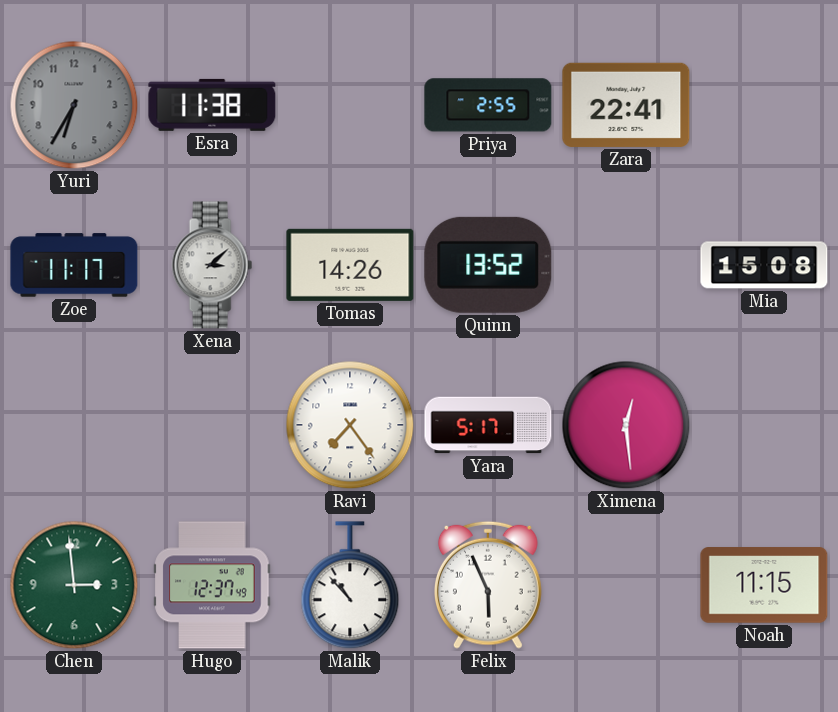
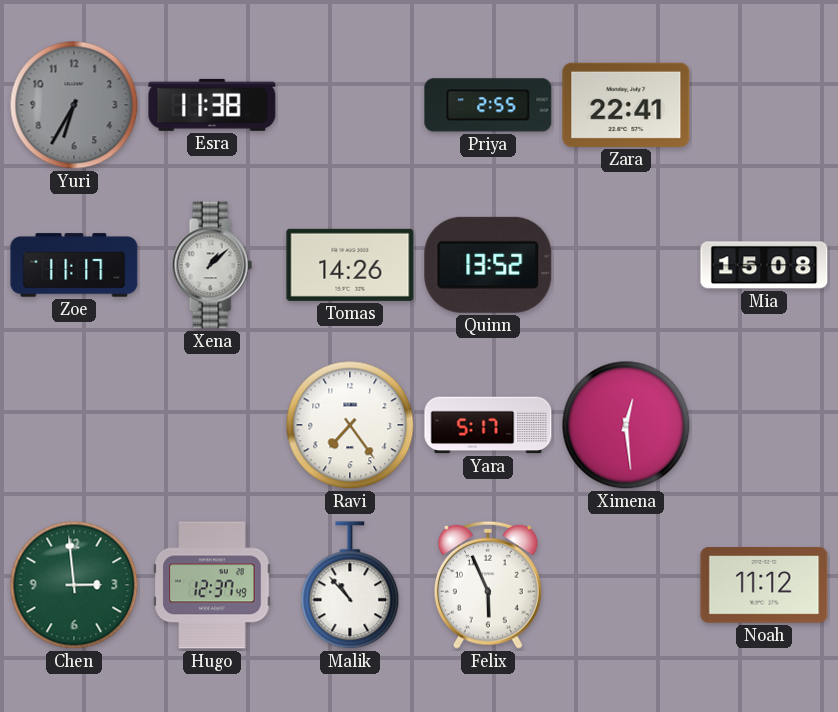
Xena: 3:08 -> 1:08 (212, 265)
Noah: 11:15 -> 11:12 (764, 585)
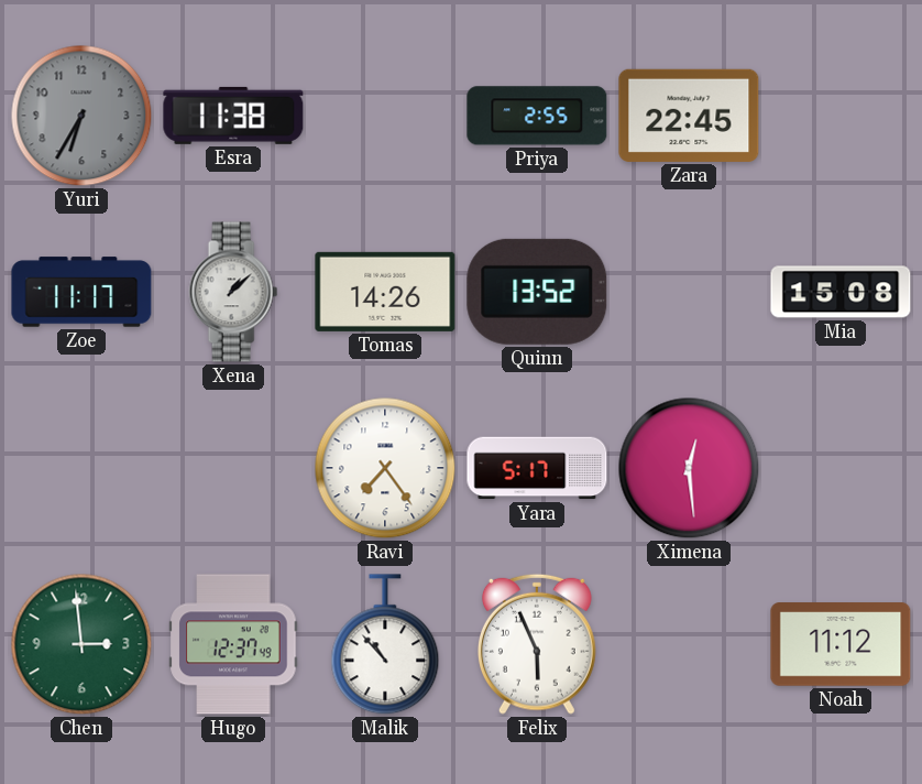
Zara: 22:41 -> 22:45 (689, 116)
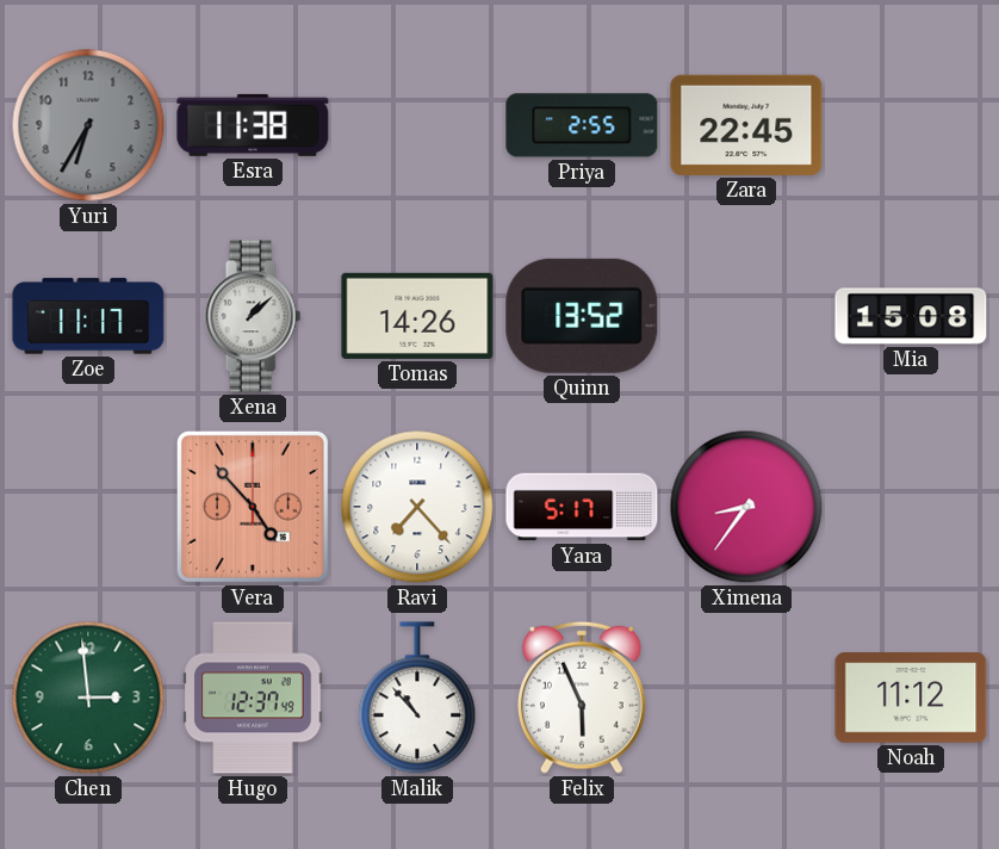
Vera: none -> 4:53 (253, 507)
Ravi: 7:24 -> 7:23 (417, 507)
Ximena: 12:29 -> 8:36 (746, 507)
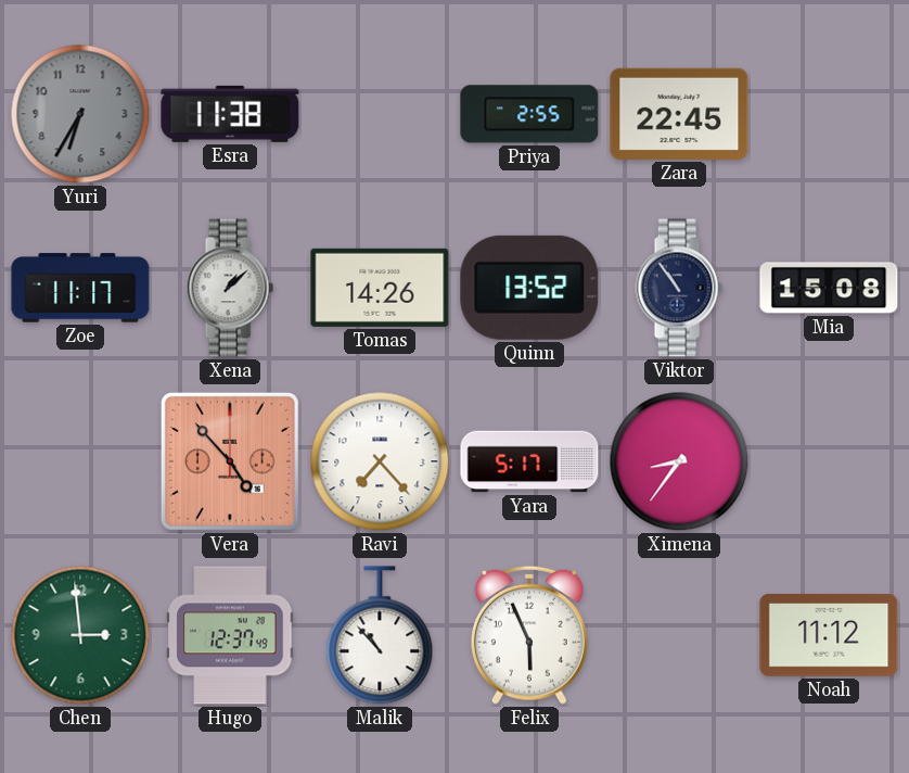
Viktor: none -> 10:54 (679, 288)
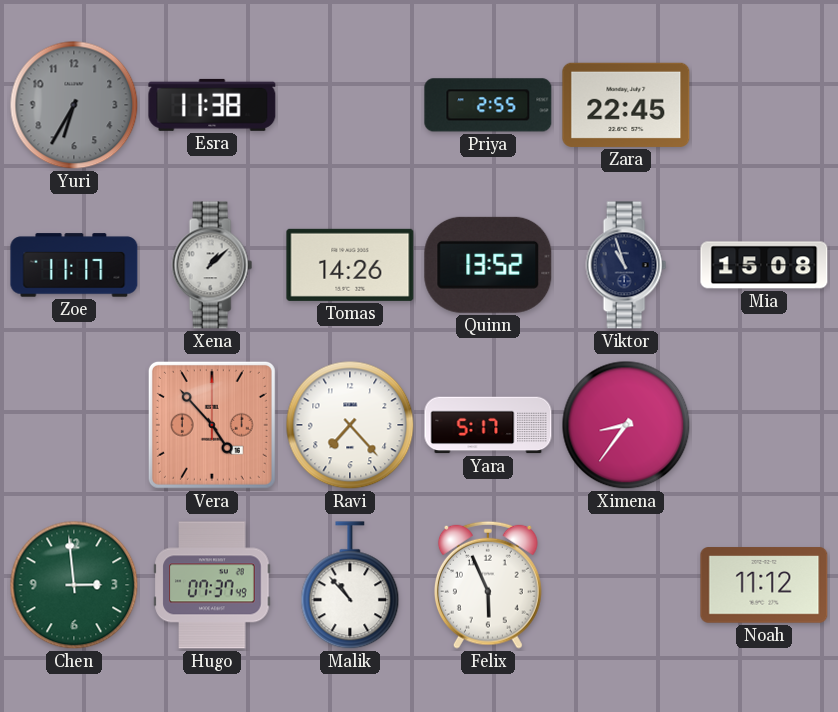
Viktor: 10:54 -> 10:57 (626, 265)
Hugo: 12:37 -> 07:37 (212, 585)
